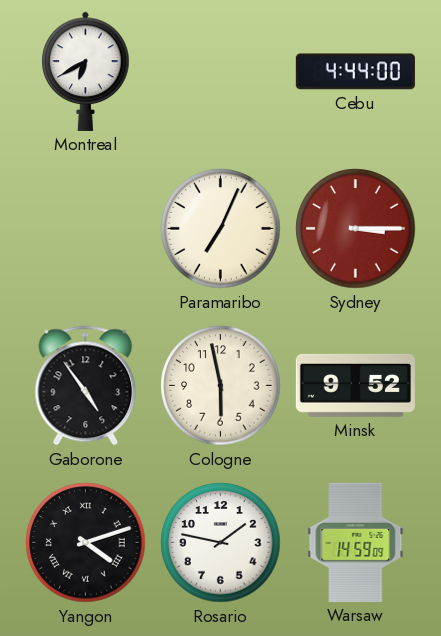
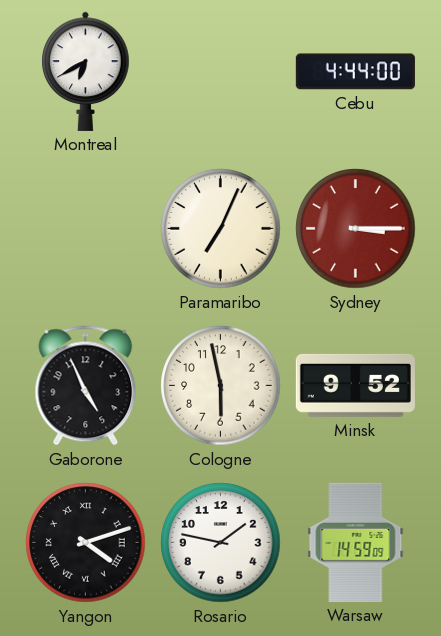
Gaborone: 4:54 -> 4:56 (86, 386)
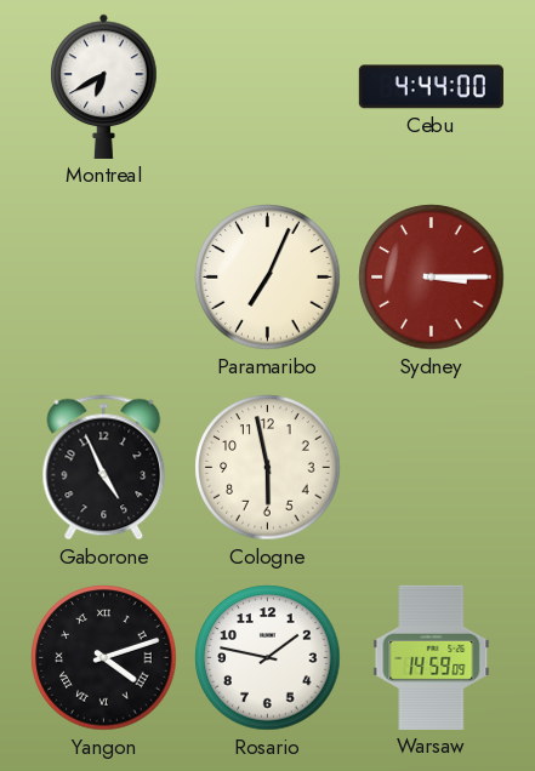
Minsk: 9:52 -> none (355, 385)
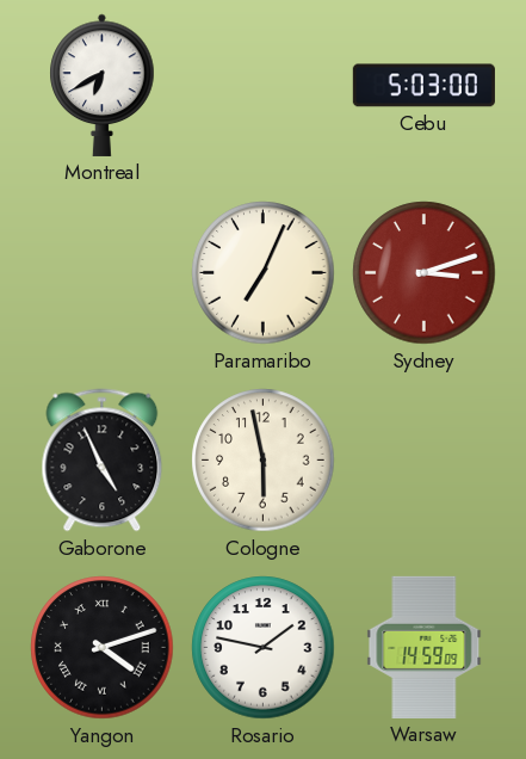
Cebu: 4:44 -> 5:03 (423, 86)
Sydney: 3:15 -> 3:12 (425, 273)
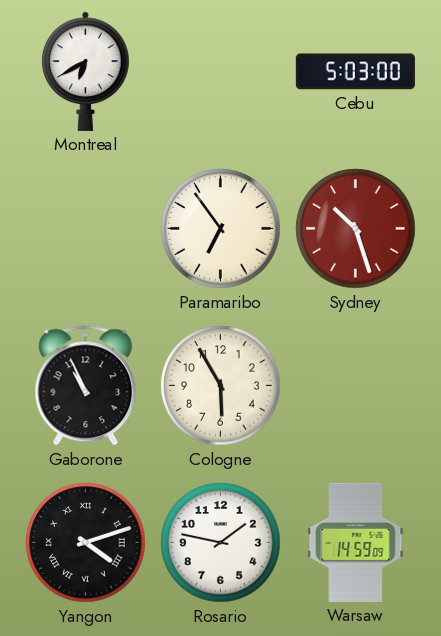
Paramaribo: 7:04 -> 6:54 (221, 229)
Sydney: 3:12 -> 10:27 (356, 229)
Gaborone: 4:56 -> 10:56 (86, 386)
Cologne: 5:58 -> 5:55 (221, 386)
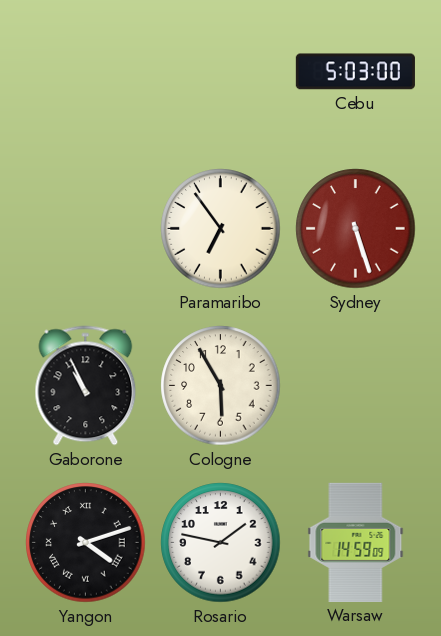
Montreal: 6:40 -> none (86, 71)
Sydney: 10:27 -> 5:27 (356, 229)
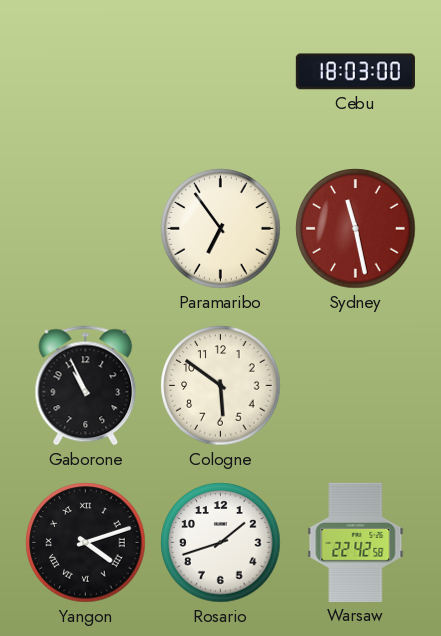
Cebu: 5:03 -> 18:03 (355, 72)
Sydney: 5:27 -> 11:28 (356, 229)
Cologne: 5:55 -> 5:51 (221, 386)
Rosario: 1:47 -> 1:42 (221, 543)
Warsaw: 14:59 -> 22:42 (356, 542)
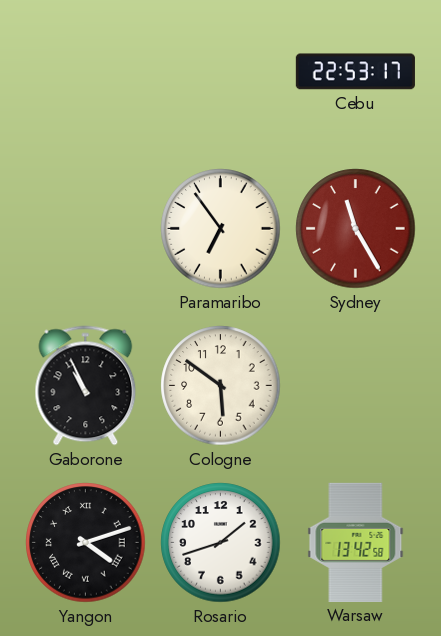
Cebu: 18:03 -> 22:53 (355, 72)
Sydney: 11:28 -> 11:25 (356, 229)
Warsaw: 22:42 -> 13:42 (356, 542)
